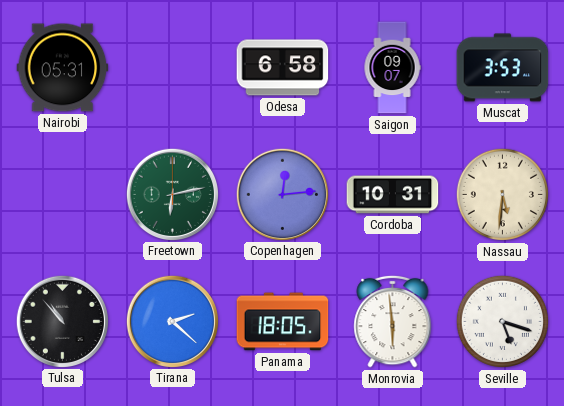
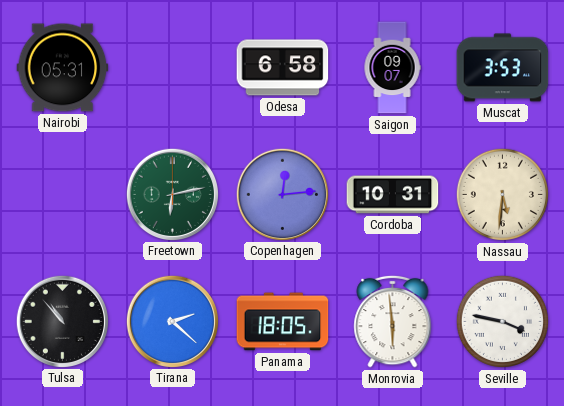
Seville: 5:18 -> 3:47 (502, 321)
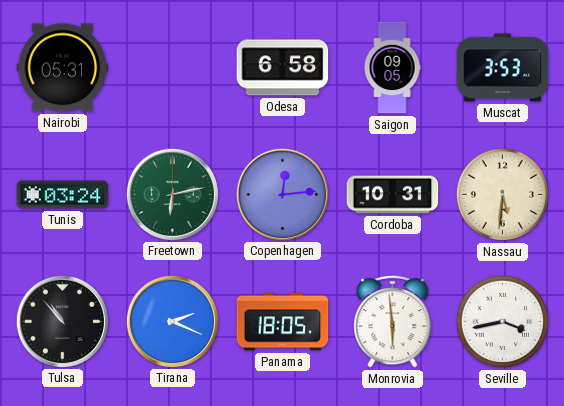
Saigon: 09:07 -> 09:05 (392, 68)
Tunis: none -> 03:24 (63, 195)
Tirana: 2:22 -> 2:19 (172, 321)
Seville: 3:47 -> 3:43 (502, 321)
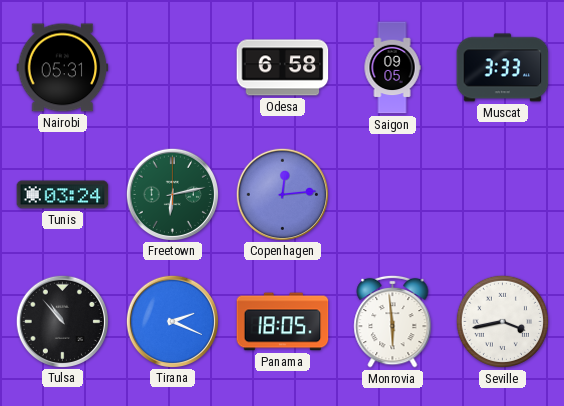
Muscat: 3:53 -> 3:33 (503, 68)
Cordoba: 10:31 -> none (393, 195)
Nassau: 5:31 -> none (502, 194)
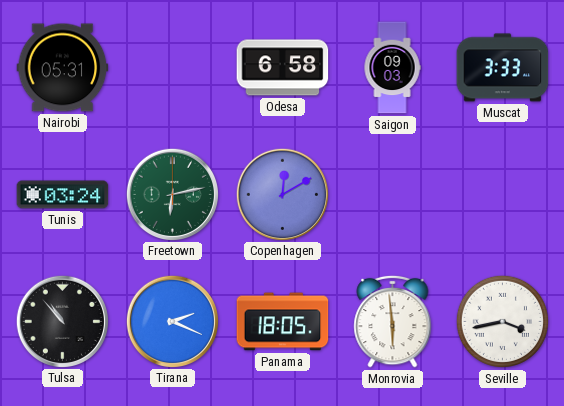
Saigon: 09:05 -> 09:03 (392, 68)
Copenhagen: 12:14 -> 12:10 (282, 194)
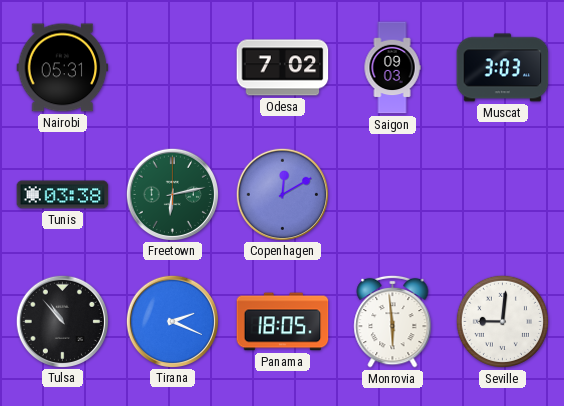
Odesa: 6:58 -> 7:02 (283, 68)
Muscat: 3:33 -> 3:03 (503, 68)
Tunis: 03:24 -> 03:38 (63, 195)
Seville: 3:43 -> 9:01 (502, 321)
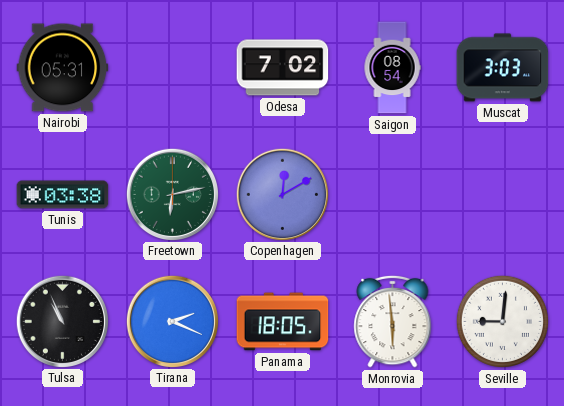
Saigon: 09:03 -> 08:54 (392, 68)
Tulsa: 10:53 -> 10:56 (62, 321)
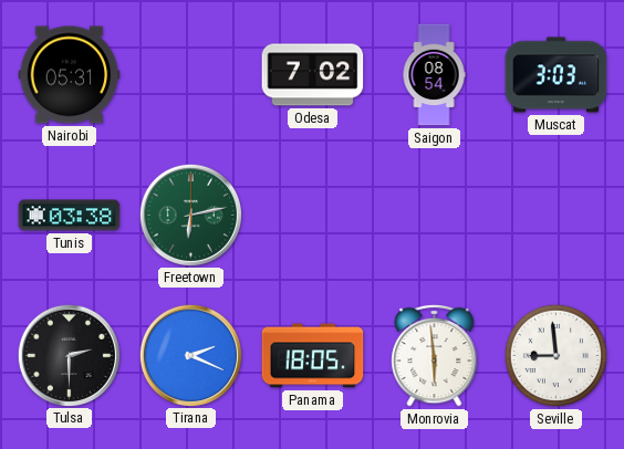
Copenhagen: 12:10 -> none (282, 194)
Tulsa: 10:56 -> 2:30 (69, 355)
Seville: 9:01 -> 8:59 (555, 355)
